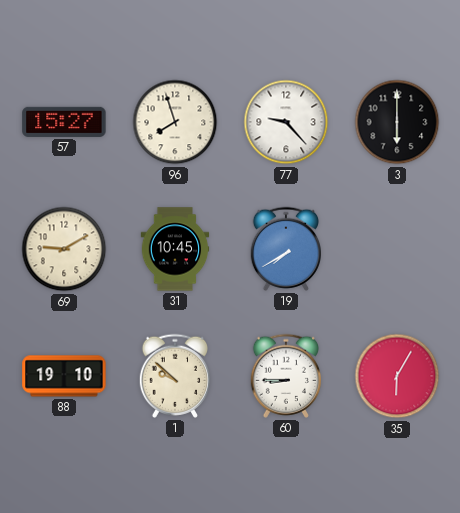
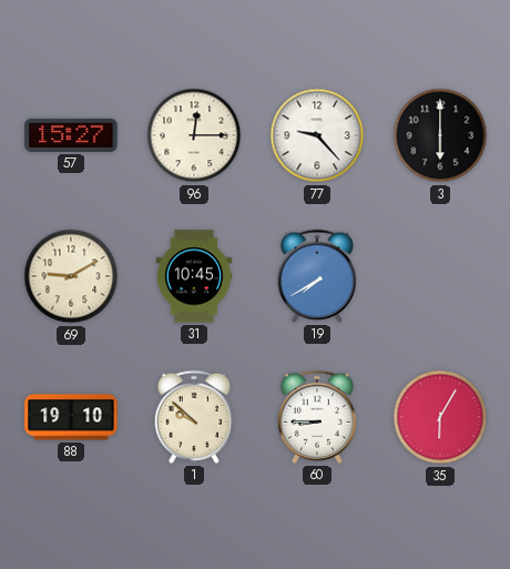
96: 7:57 -> 12:15 (194, 135)
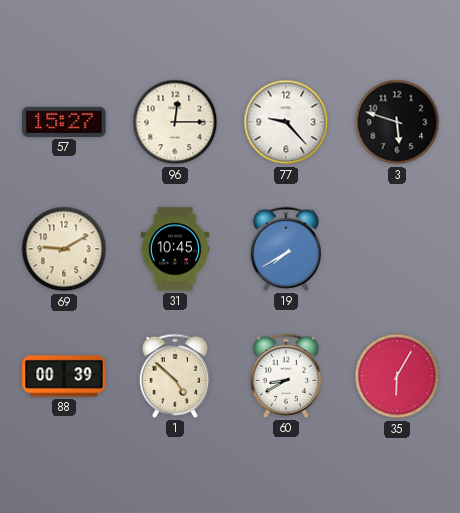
3: 6:00 -> 5:48 (397, 122)
88: 19:10 -> 00:39 (64, 376)
1: 9:52 -> 4:52 (174, 376)
60: 8:45 -> 8:40 (285, 376)
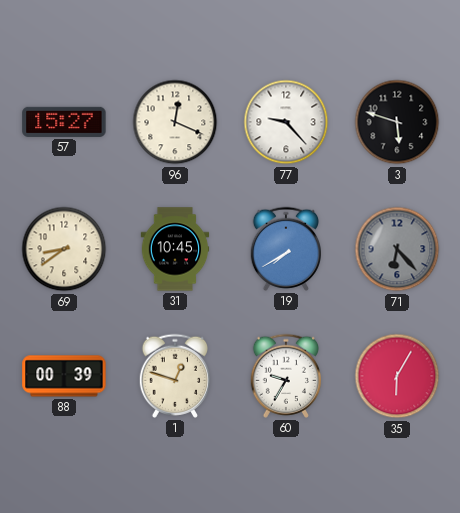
96: 12:15 -> 12:19 (175, 122)
69: 9:10 -> 8:39 (64, 249)
71: none -> 6:23 (397, 249)
1: 4:52 -> 12:48 (174, 376)
60: 8:40 -> 9:35 (285, 376)
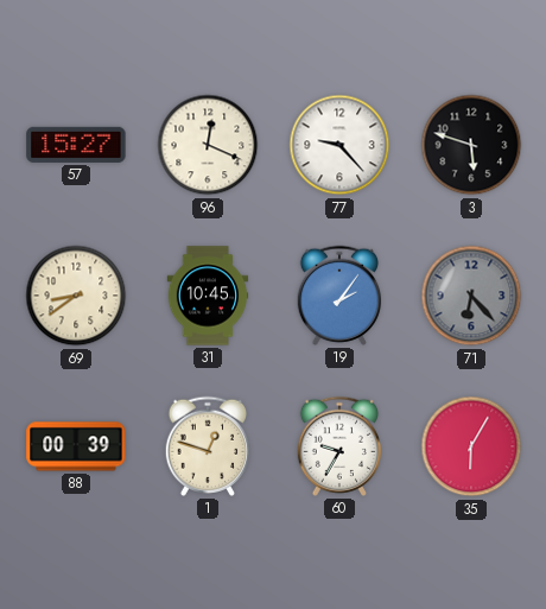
19: 7:40 -> 2:06 (338, 296)
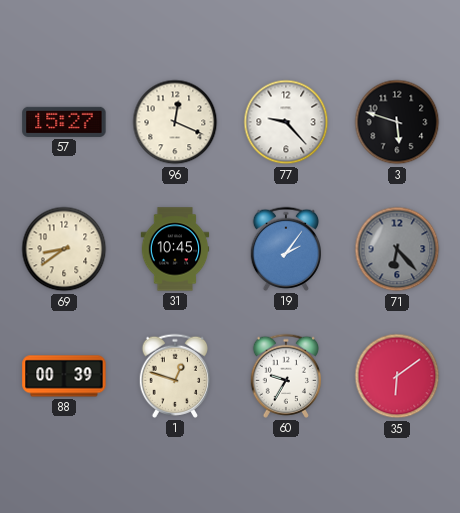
35: 6:05 -> 6:09 (397, 376)
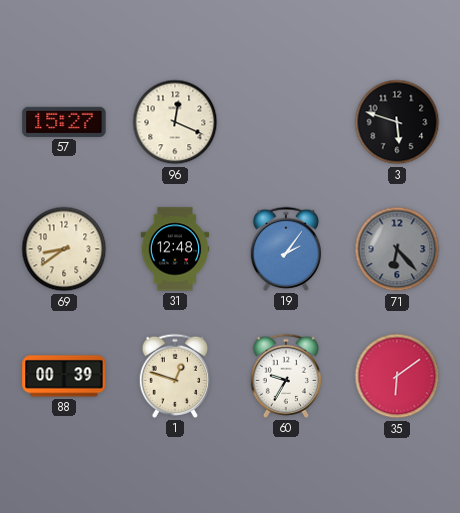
77: 9:23 -> none (286, 122)
31: 10:45 -> 12:48 (175, 249)
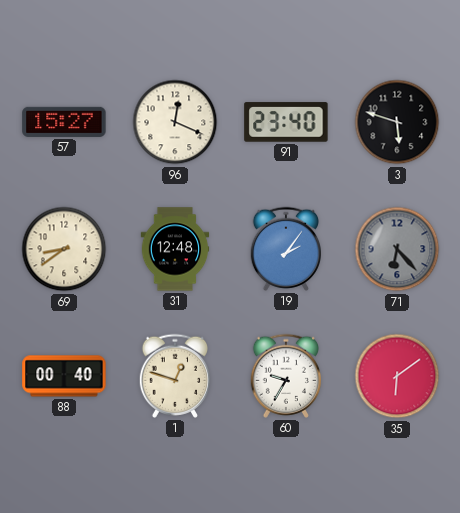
91: none -> 23:40 (286, 122)
88: 00:39 -> 00:40 (64, 376)
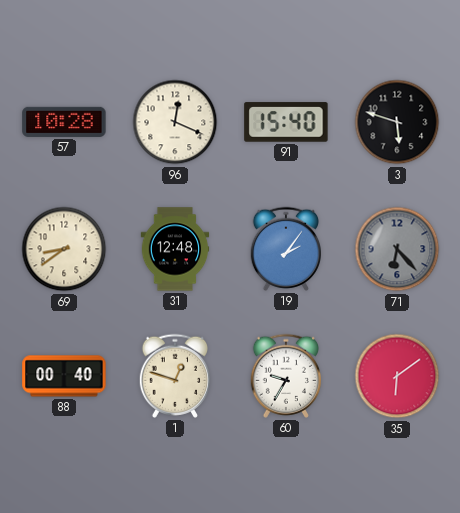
57: 15:27 -> 10:28 (64, 122)
91: 23:40 -> 15:40 (286, 122)
